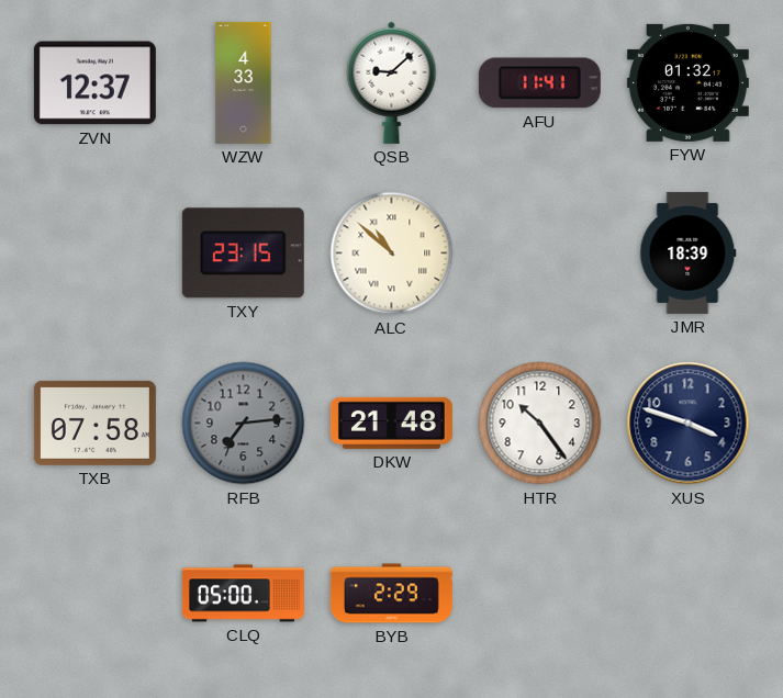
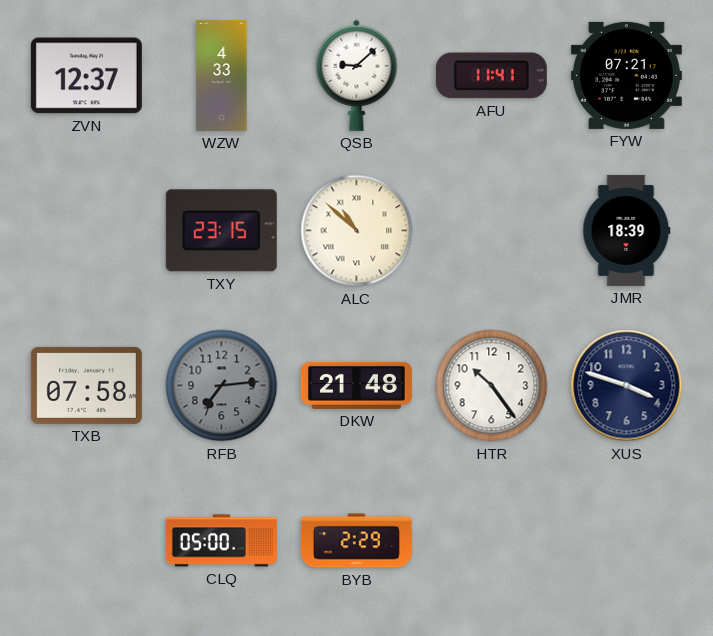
FYW: 01:32 -> 07:21 (626, 75)
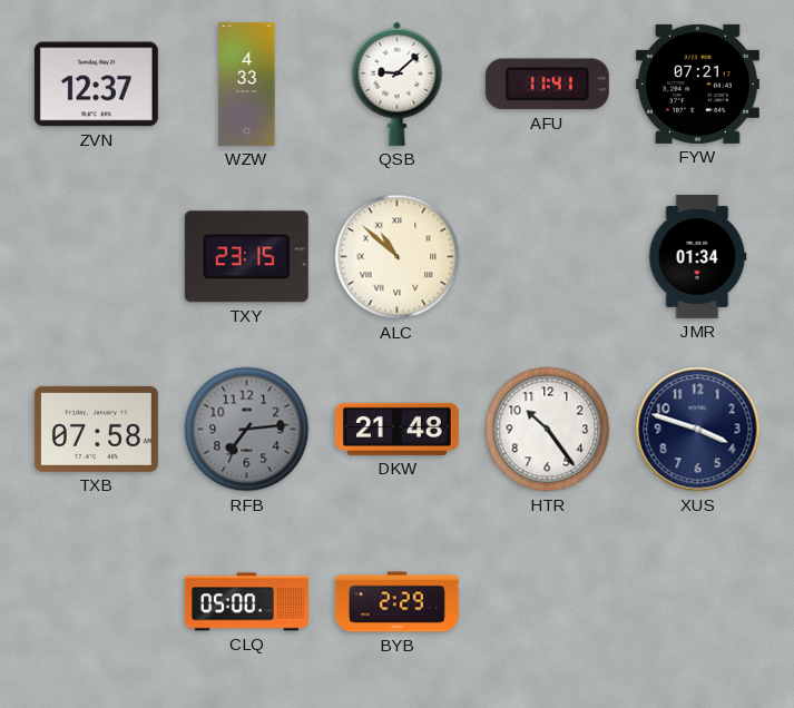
JMR: 18:39 -> 01:34 (698, 256)
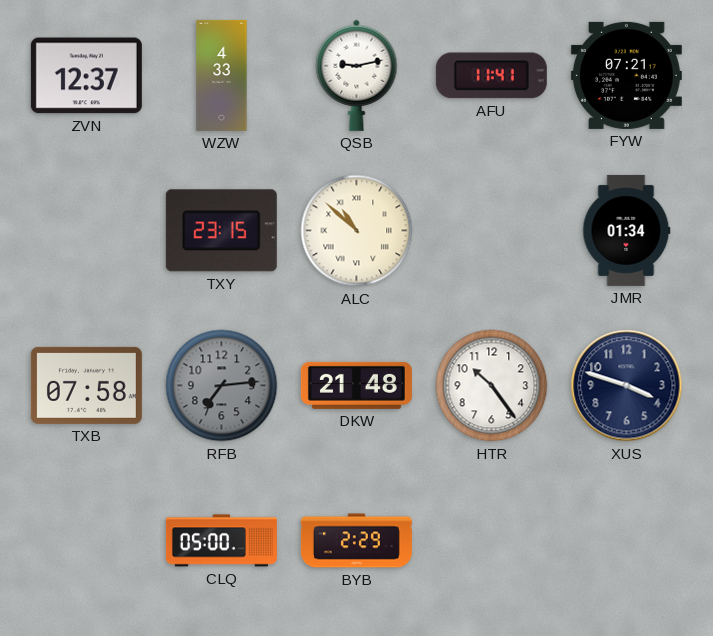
QSB: 9:08 -> 9:13 (357, 75)
